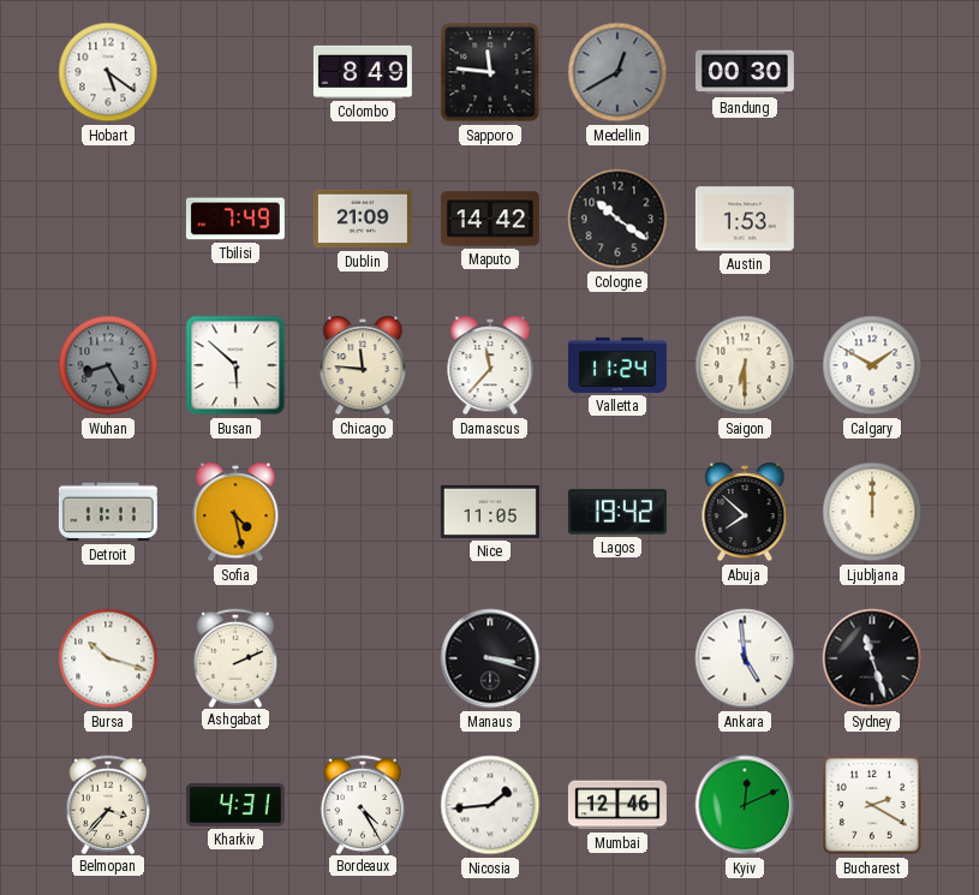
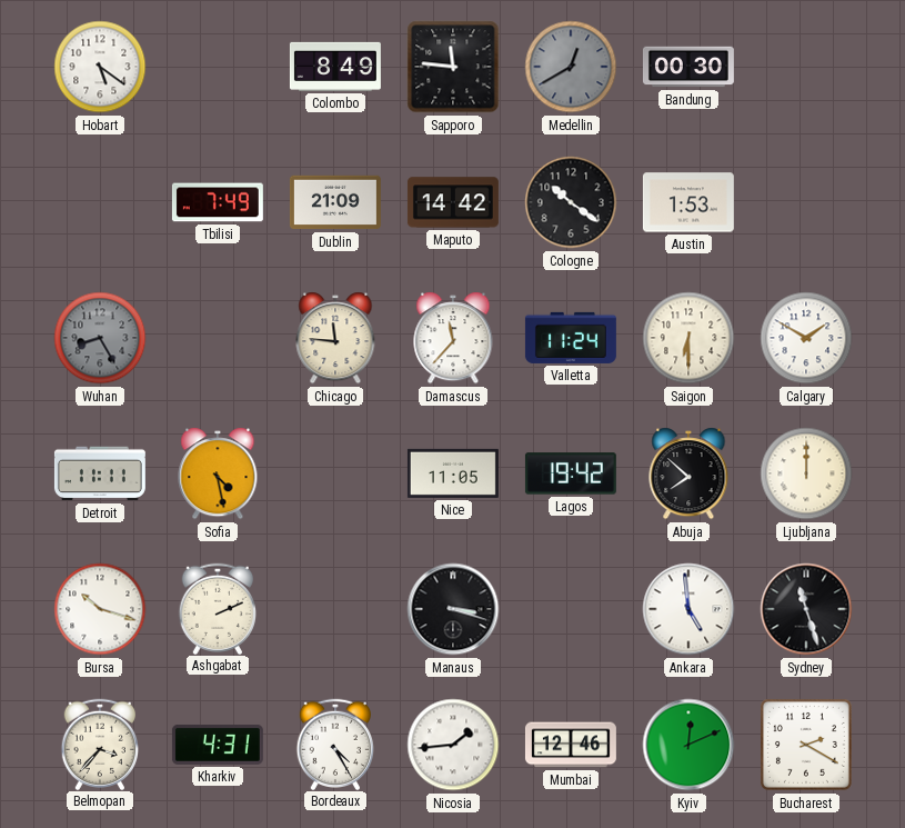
Busan: 5:52 -> none (235, 365)
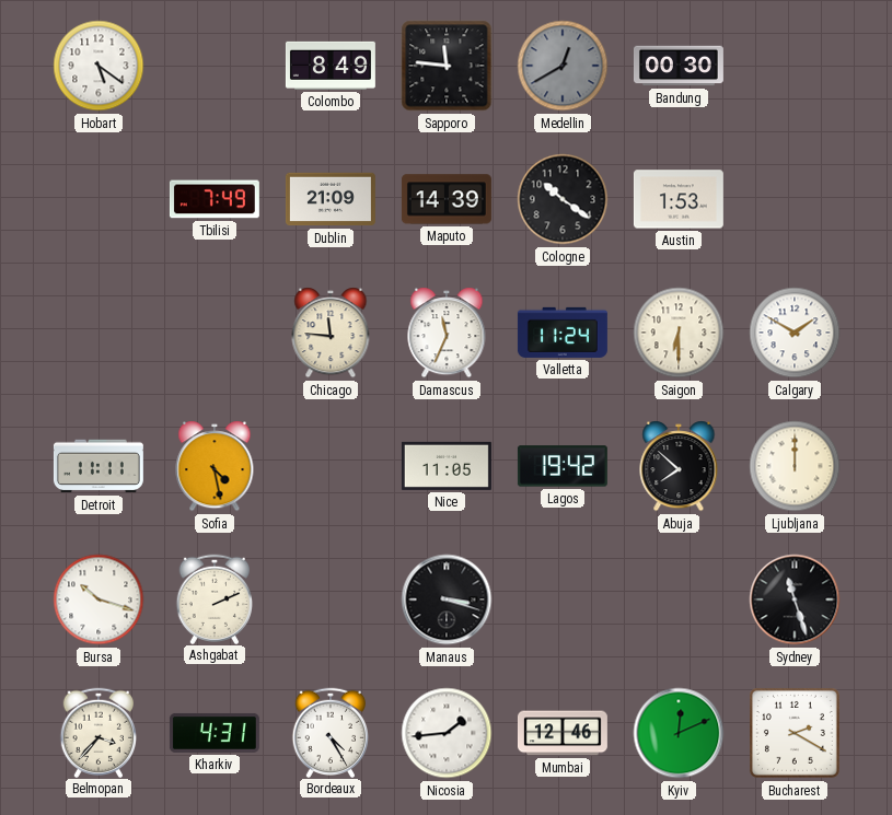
Maputo: 14:42 -> 14:39 (447, 199)
Wuhan: 8:25 -> none (100, 338)
Damascus: 11:37 -> 11:34 (447, 333)
Ankara: 4:59 -> none (688, 609)
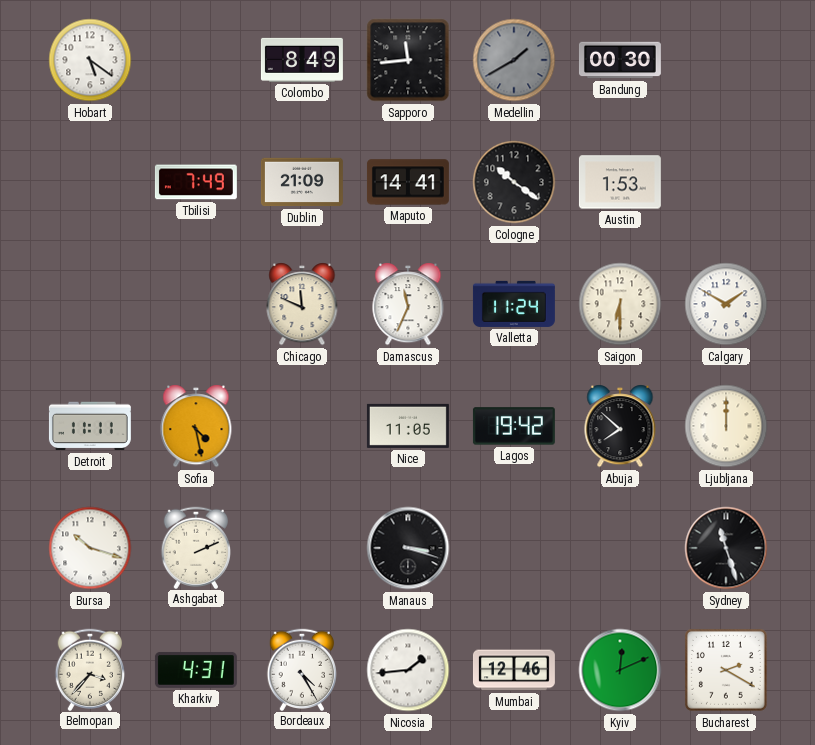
Sapporo: 11:46 -> 11:44 (408, 60)
Medellin: 12:40 -> 1:40 (514, 60)
Maputo: 14:39 -> 14:41 (408, 182)
Chicago: 11:46 -> 11:49 (302, 304)
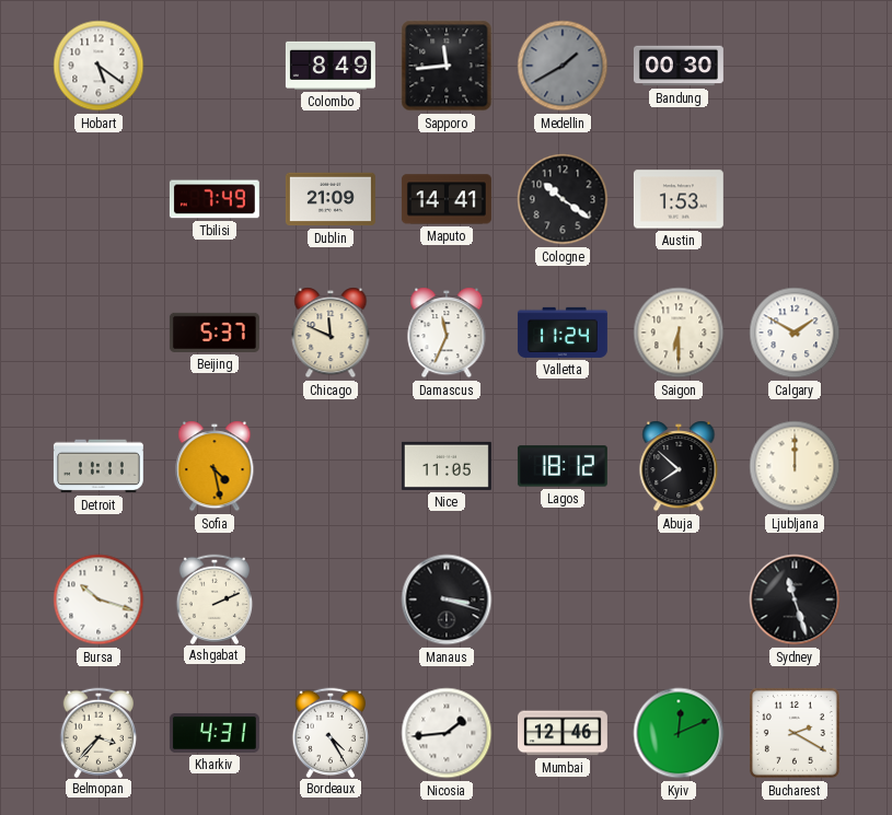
Beijing: none -> 5:37 (215, 333)
Lagos: 19:42 -> 18:12 (563, 466)
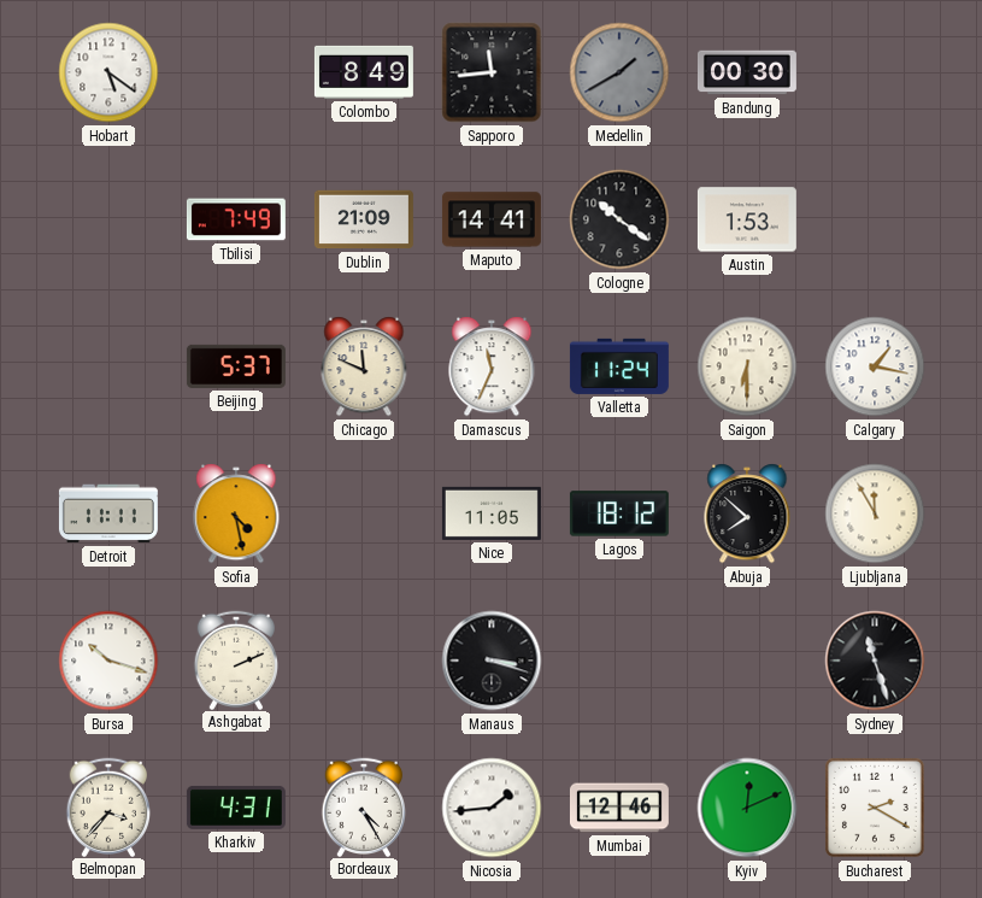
Calgary: 1:50 -> 1:17 (875, 366)
Ljubljana: 12:00 -> 11:55 (875, 513)
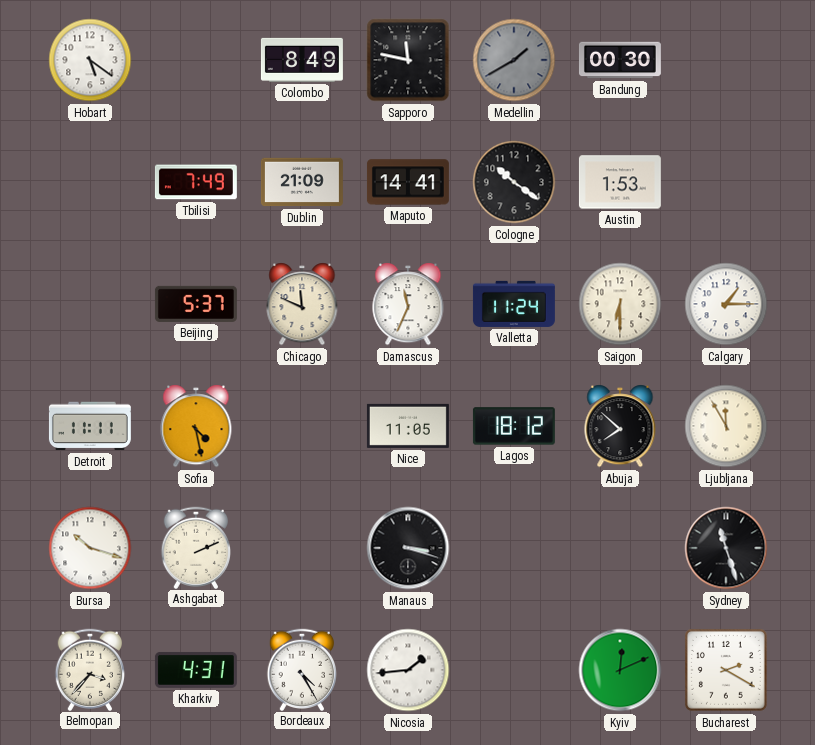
Sapporo: 11:44 -> 11:47 (408, 60)
Calgary: 1:17 -> 1:15 (726, 304)
Mumbai: 12:46 -> none (619, 808)
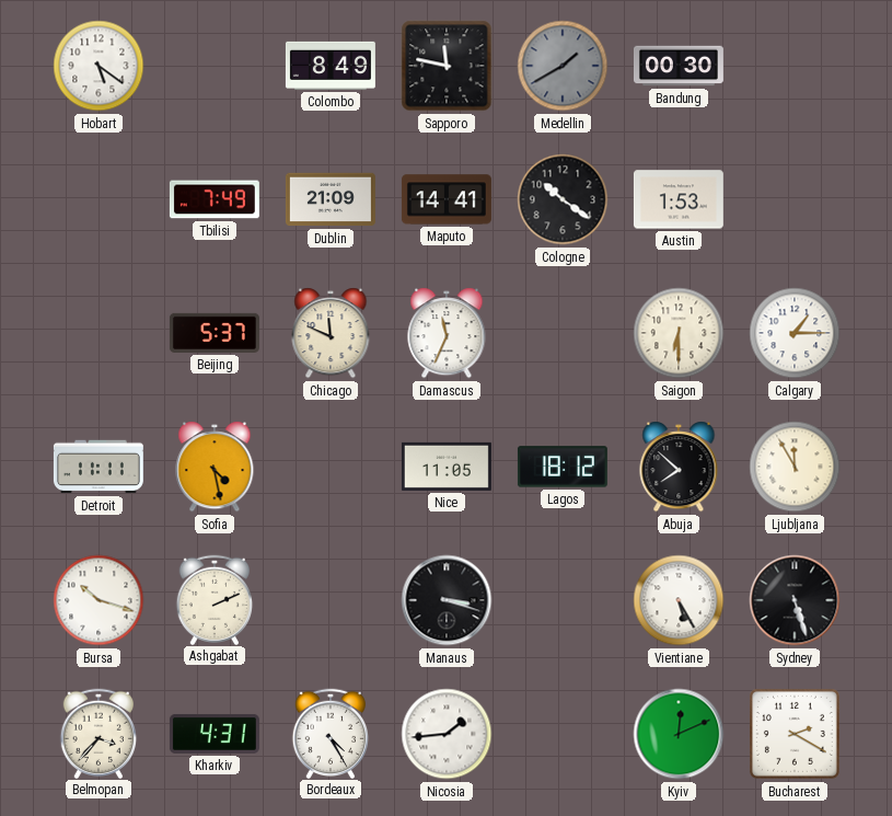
Valletta: 11:24 -> none (514, 304)
Vientiane: none -> 5:25 (679, 600)
Sydney: 11:27 -> 5:27 (795, 600)
